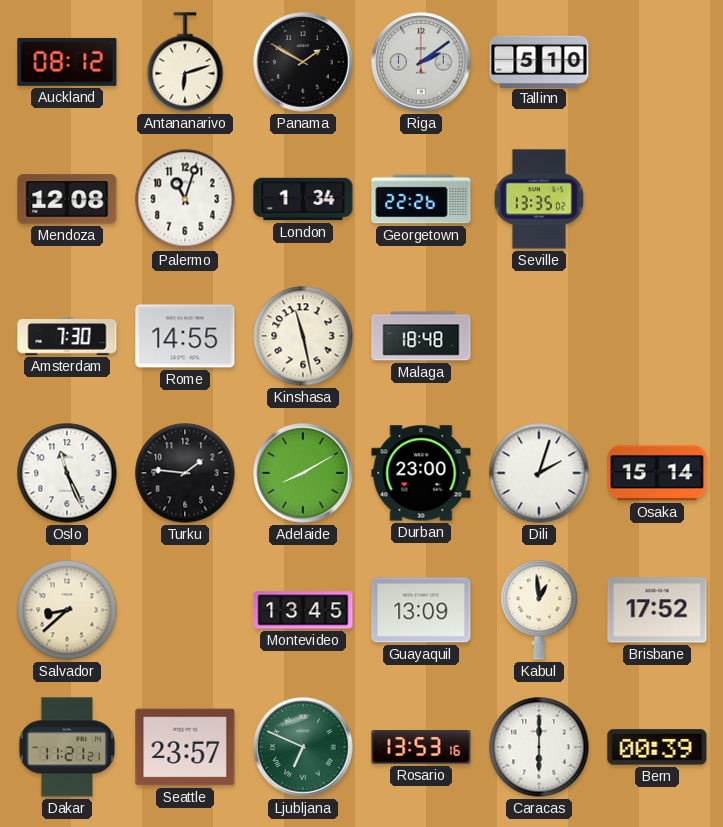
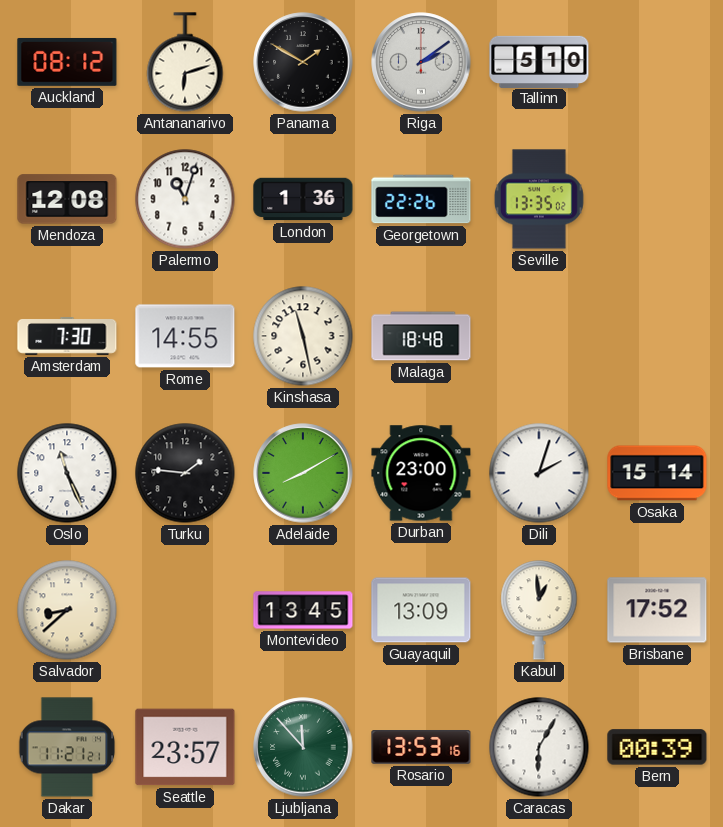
London: 1:34 -> 1:36 (303, 199)
Ljubljana: 6:49 -> 11:53 (303, 747)
Caracas: 6:00 -> 6:05 (539, 747)
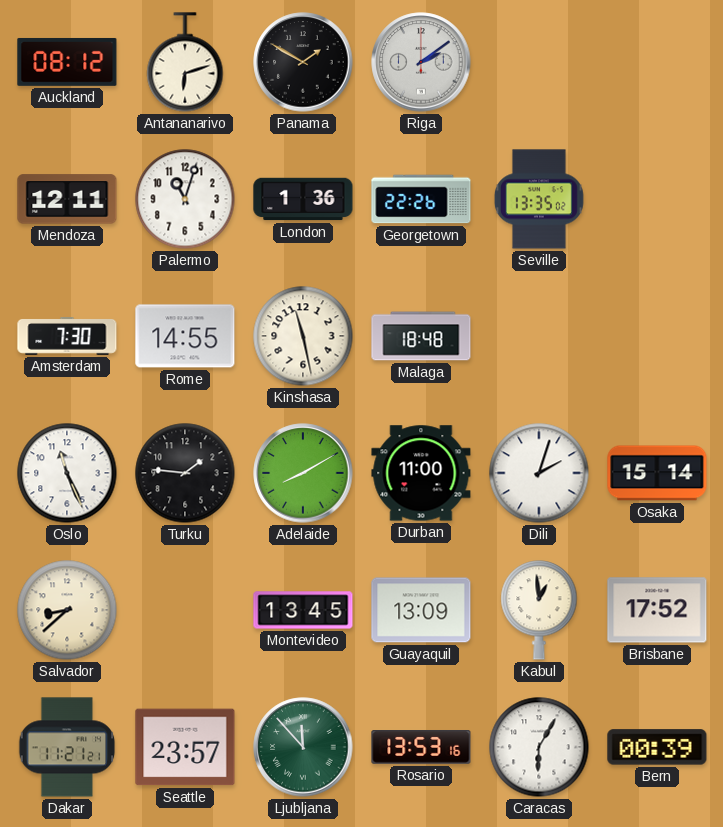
Tallinn: 5:10 -> none (539, 61)
Mendoza: 12:08 -> 12:11 (67, 199)
Durban: 23:00 -> 11:00 (421, 473)
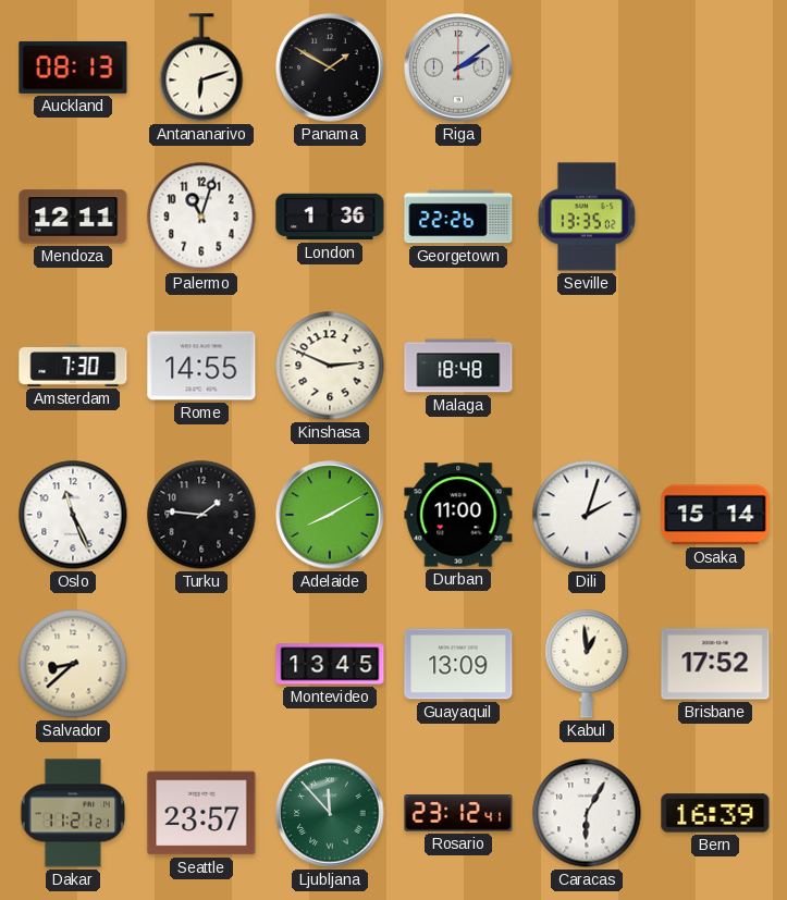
Auckland: 08:12 -> 08:13 (73, 67)
Kinshasa: 11:28 -> 2:49 (330, 366)
Rosario: 13:53 -> 23:12 (458, 814)
Bern: 00:39 -> 16:39 (715, 813)
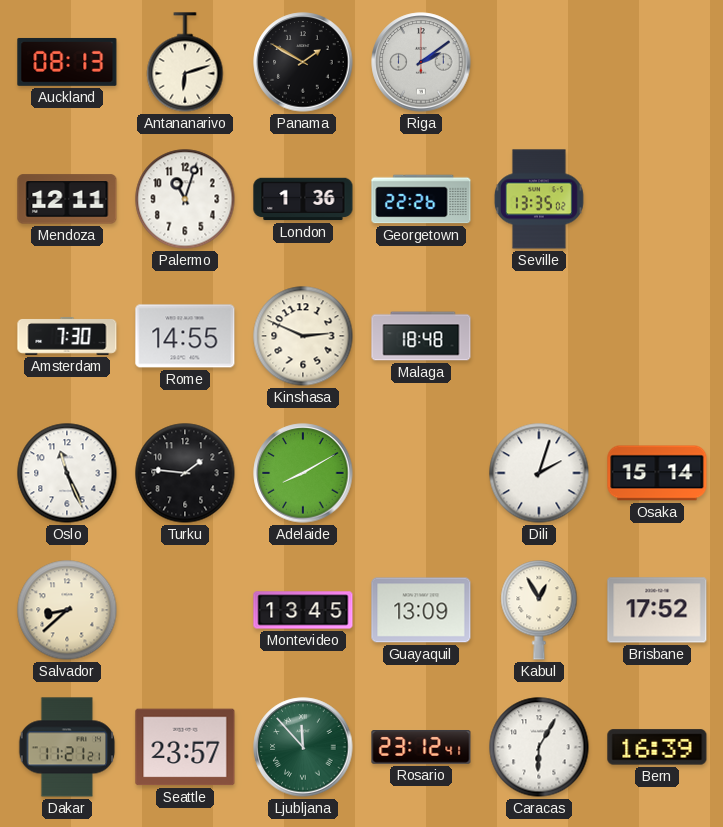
Durban: 11:00 -> none (458, 515)
Kabul: 12:59 -> 12:55 (539, 610)
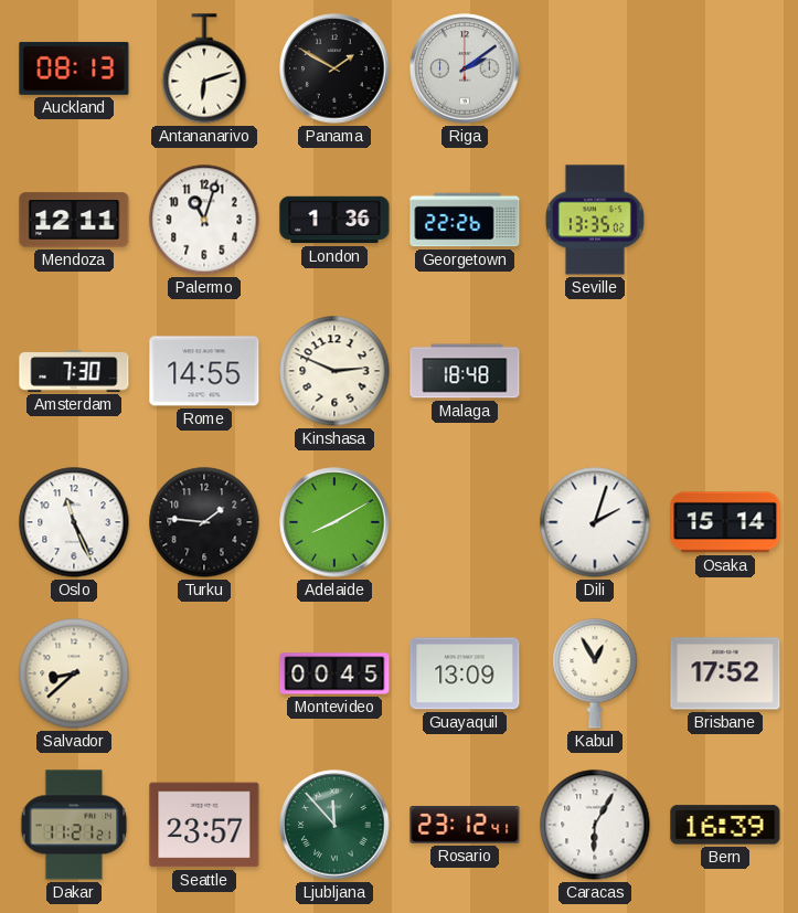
Montevideo: 13:45 -> 00:45 (334, 673)
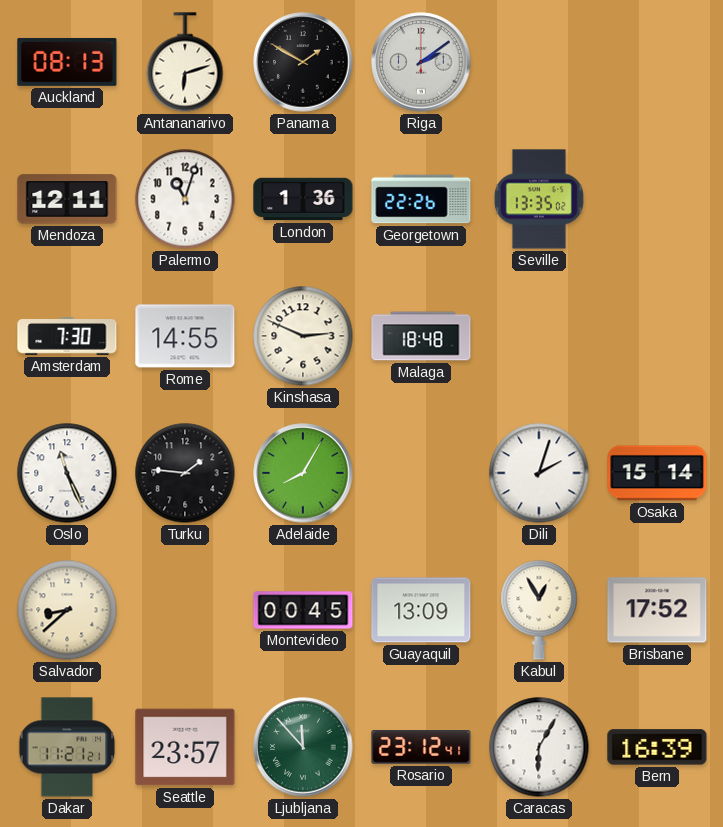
Adelaide: 8:10 -> 8:05 (303, 473)
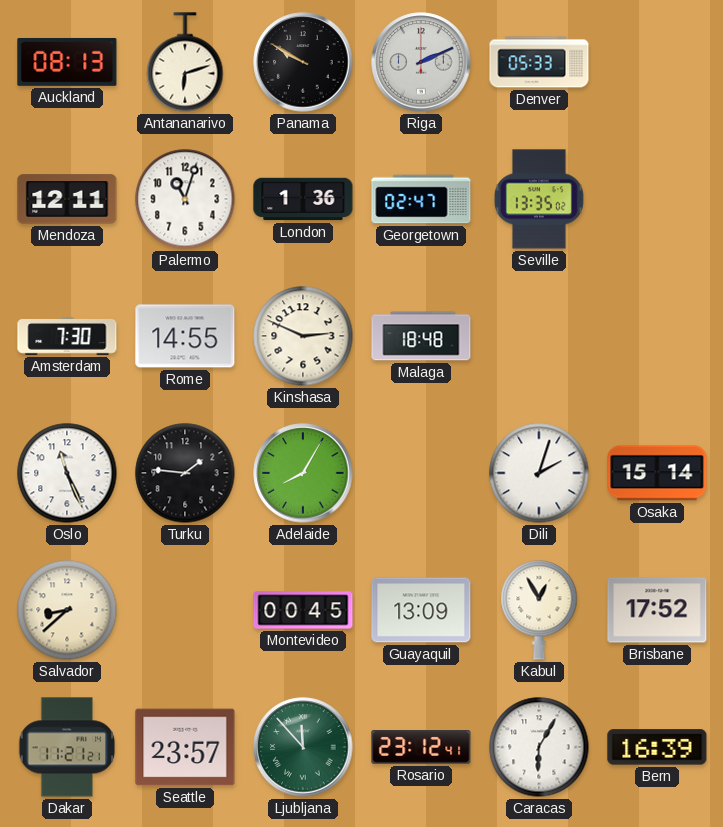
Panama: 1:50 -> 9:50 (303, 62)
Riga: 2:09 -> 2:11 (421, 62)
Denver: none -> 05:33 (539, 62)
Georgetown: 22:26 -> 02:47 (421, 199)
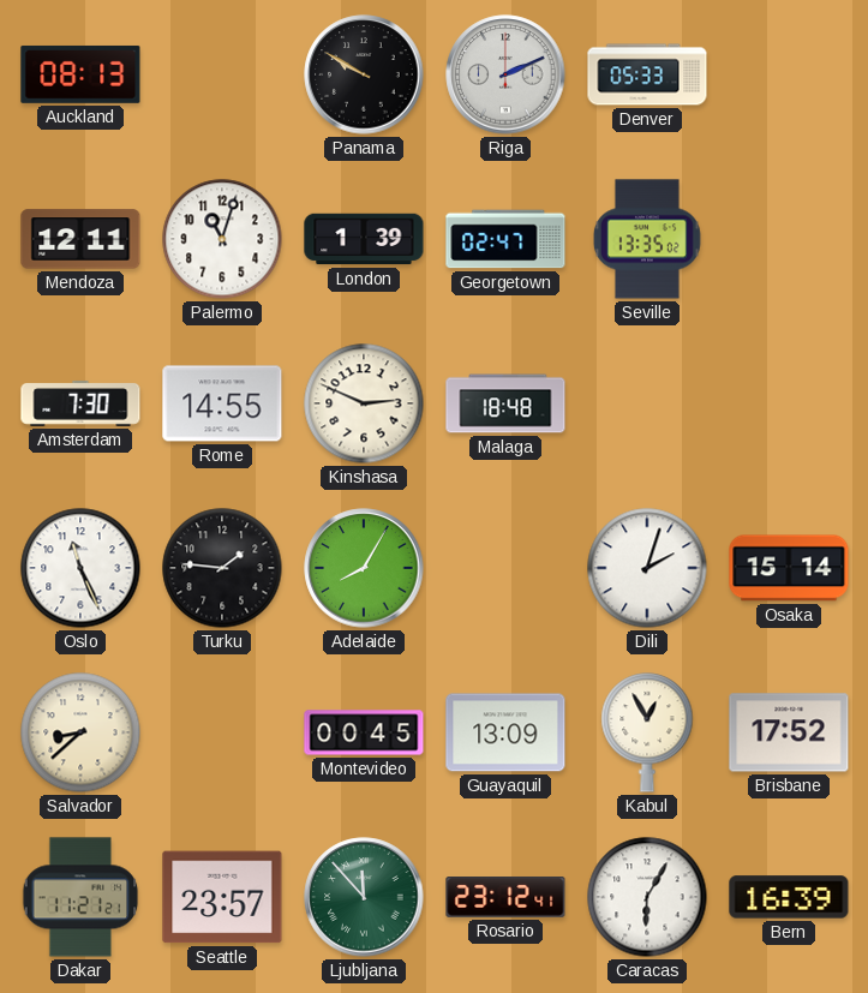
Antananarivo: 6:12 -> none (185, 62)
London: 1:36 -> 1:39 (364, 239)
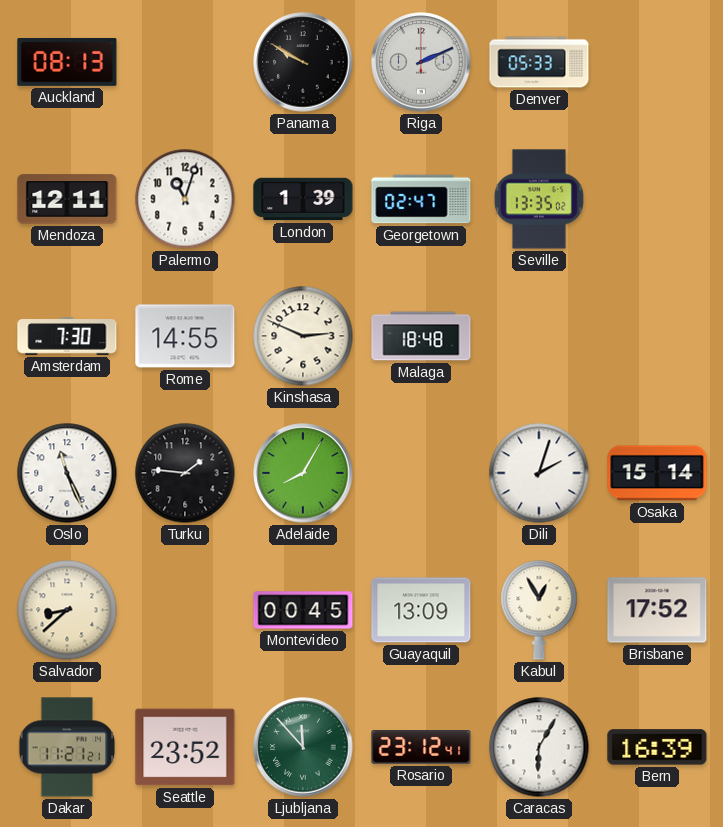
Seattle: 23:57 -> 23:52 (185, 747)
